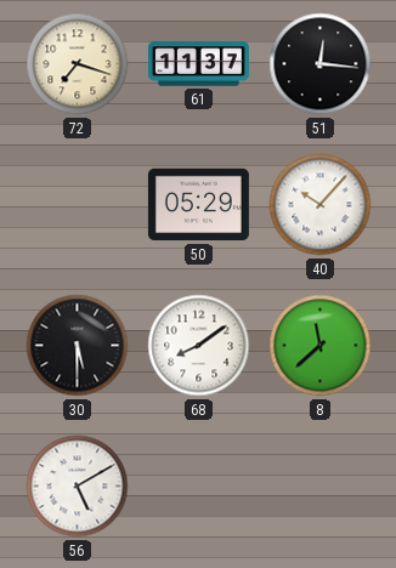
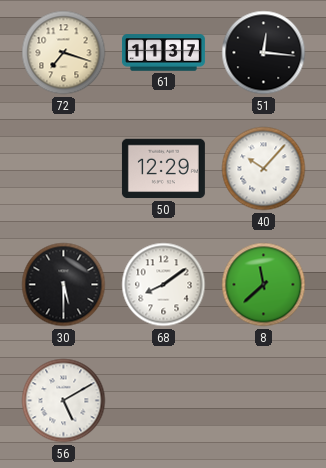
50: 05:29 -> 12:29 (163, 169)
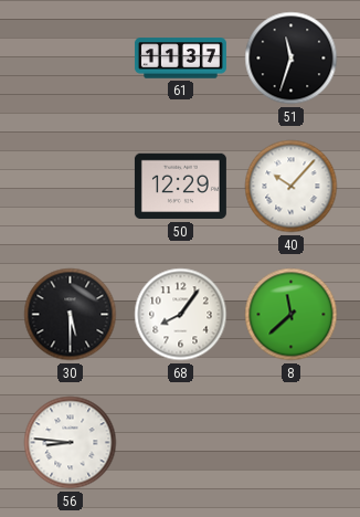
72: 7:18 -> none (64, 53)
51: 12:16 -> 11:33 (292, 59)
68: 8:09 -> 8:06 (181, 315)
56: 5:10 -> 8:46 (71, 443)
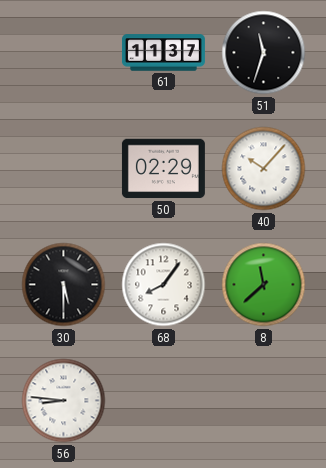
50: 12:29 -> 02:29 (163, 169)
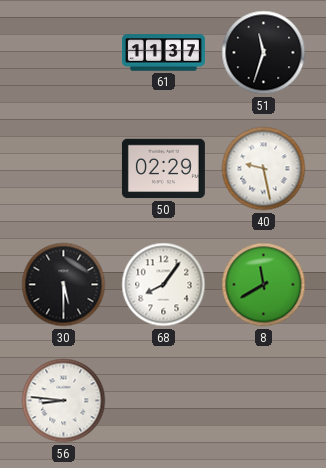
40: 10:07 -> 9:28 (264, 169)
8: 11:38 -> 11:40 (264, 285)
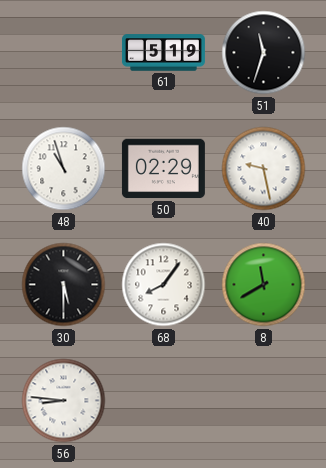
61: 11:37 -> 5:19 (163, 53)
48: none -> 10:57 (64, 169)
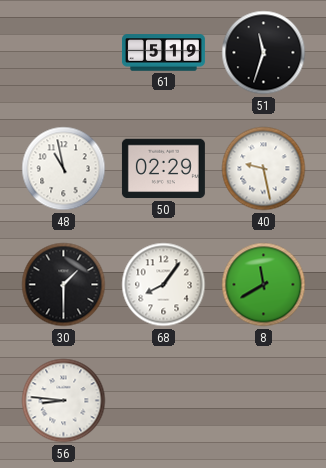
48: 10:57 -> 10:58 (64, 169)
30: 5:30 -> 1:30 (64, 285)
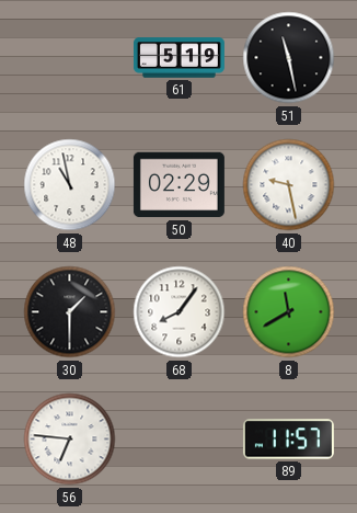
51: 11:33 -> 11:28 (289, 58)
56: 8:46 -> 6:46 (70, 440)
89: none -> 11:57 (288, 440)
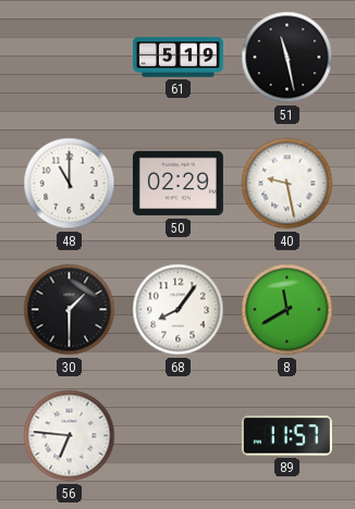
48: 10:58 -> 11:00 (70, 184)
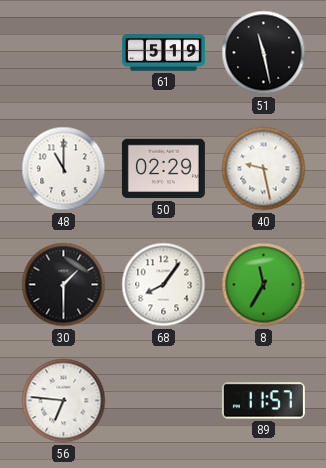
8: 11:40 -> 11:35 (264, 285)
